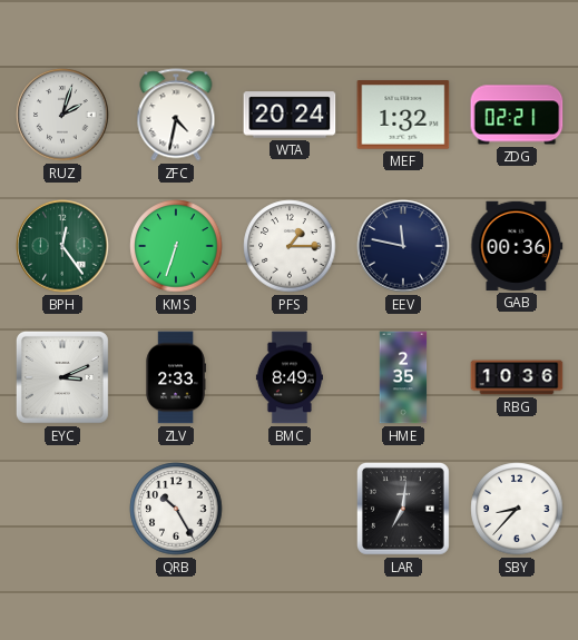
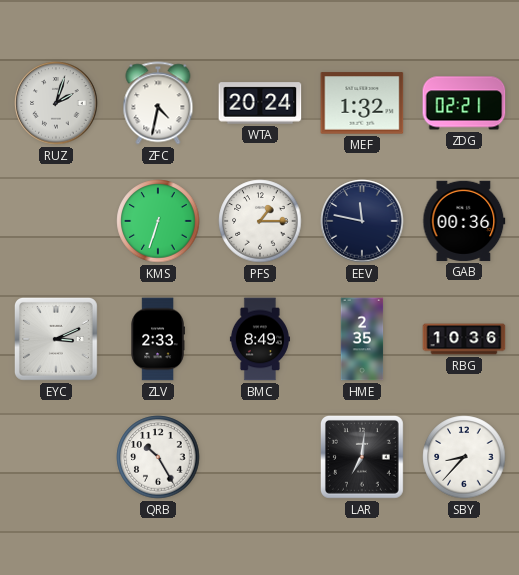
BPH: 12:24 -> none (62, 246)
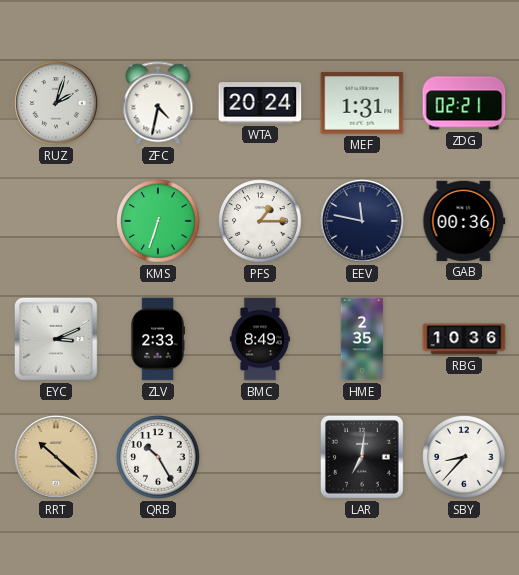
MEF: 1:32 -> 1:31 (362, 103)
RRT: none -> 10:22 (56, 457)
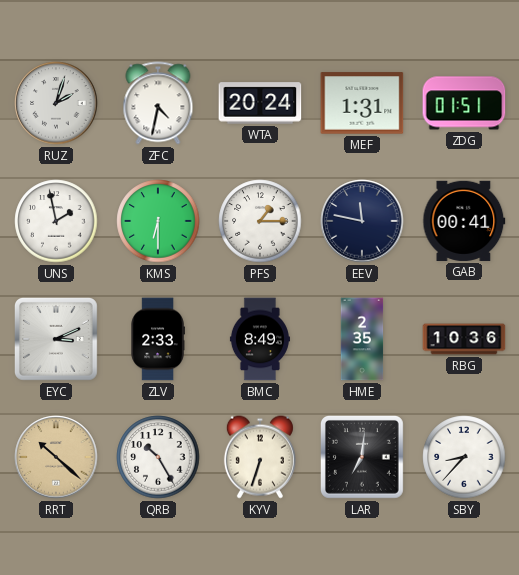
ZDG: 02:21 -> 01:51 (464, 103)
UNS: none -> 1:58 (56, 221)
KMS: 6:33 -> 6:30 (158, 221)
GAB: 00:36 -> 00:41 (464, 221)
KYV: none -> 6:33 (260, 457)
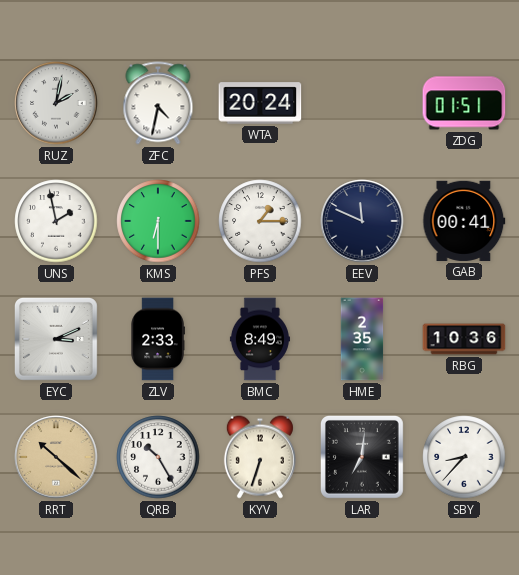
RUZ: 2:03 -> 2:02 (56, 103)
MEF: 1:31 -> none (362, 103)
EEV: 11:47 -> 11:49 (362, 221)
